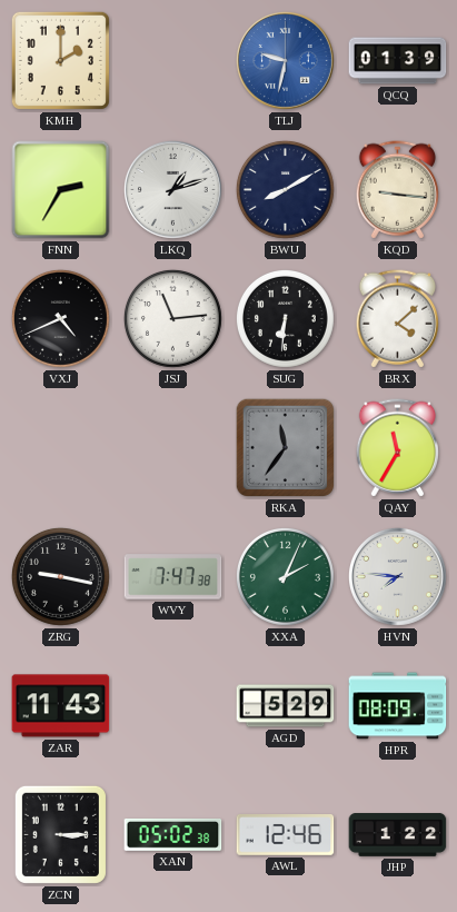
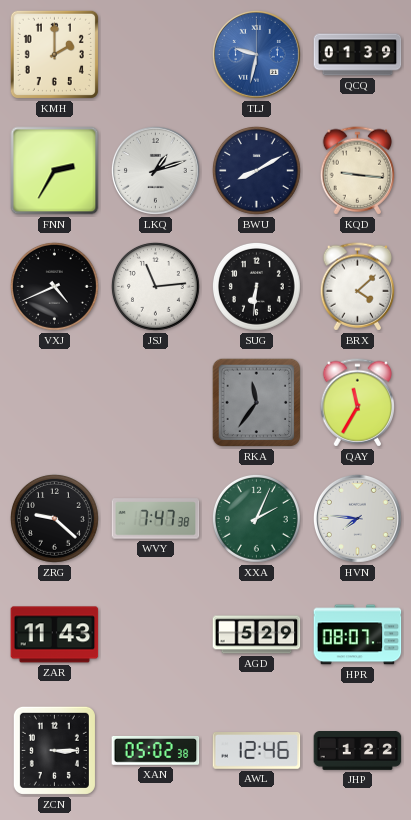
ZRG: 9:17 -> 9:22 (54, 518)
HPR: 08:09 -> 08:07 (358, 635)
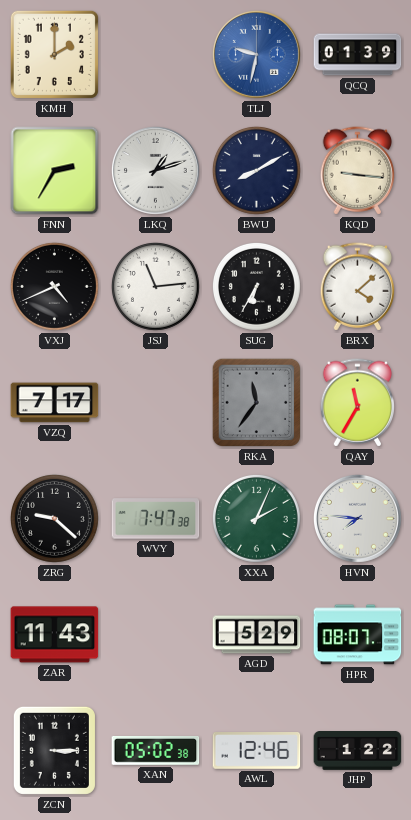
SUG: 6:31 -> 6:35 (256, 286)
VZQ: none -> 7:17 (55, 403)
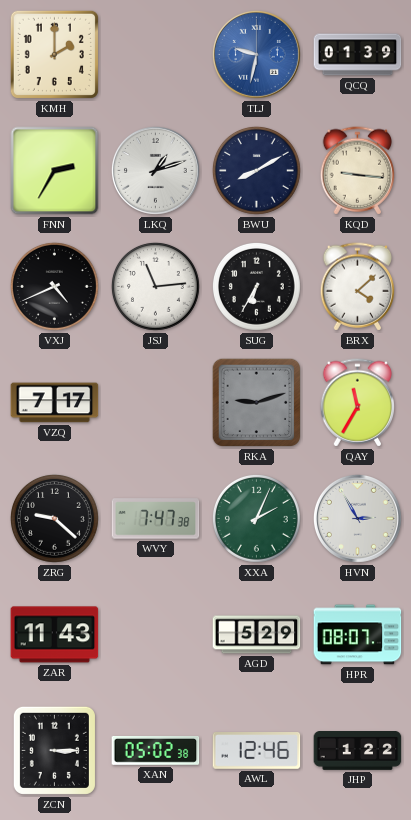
RKA: 11:36 -> 9:12 (257, 403)
HVN: 7:46 -> 2:55 (357, 518)
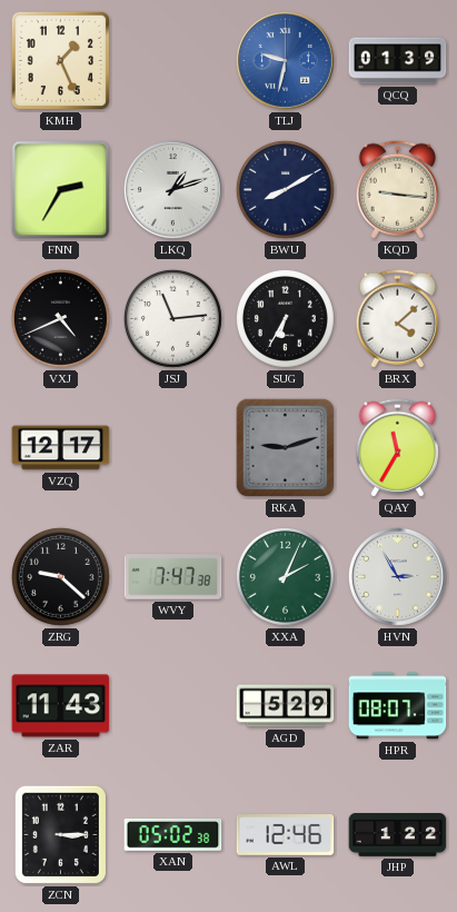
KMH: 2:00 -> 1:26 (60, 60)
VZQ: 7:17 -> 12:17 (61, 448)
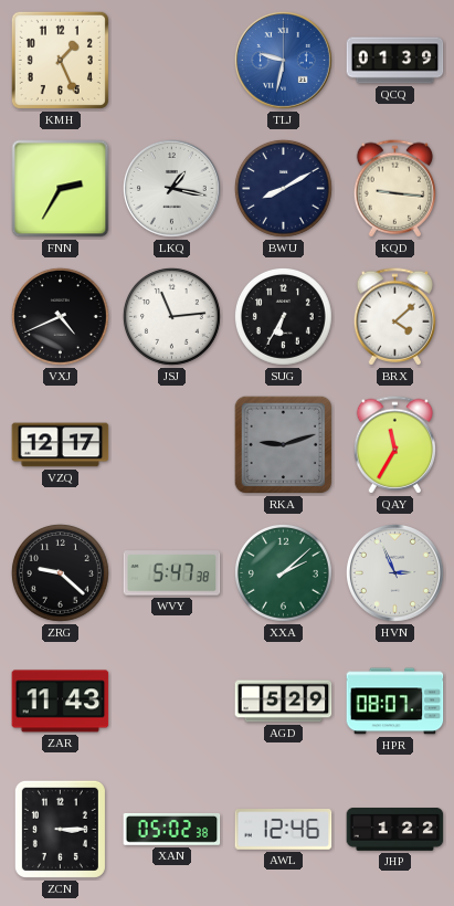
LKQ: 1:12 -> 1:17 (171, 188)
WVY: 7:47 -> 5:47 (172, 573)
XXA: 2:04 -> 2:08 (283, 572)
HVN: 2:55 -> 2:56 (394, 572)
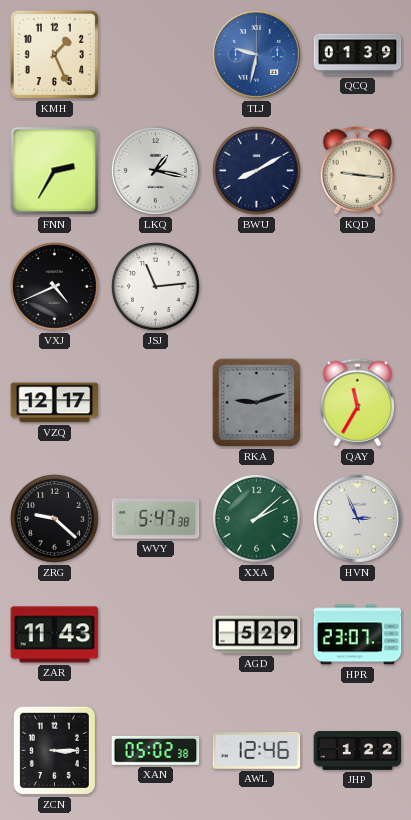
SUG: 6:35 -> none (283, 316)
BRX: 4:08 -> none (395, 317)
HPR: 08:07 -> 23:07 (358, 635)
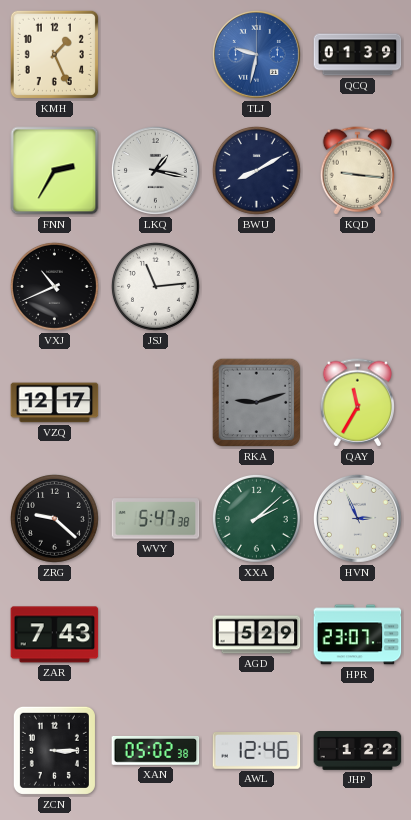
VXJ: 4:41 -> 10:41 (54, 286)
ZAR: 11:43 -> 7:43 (55, 635)
